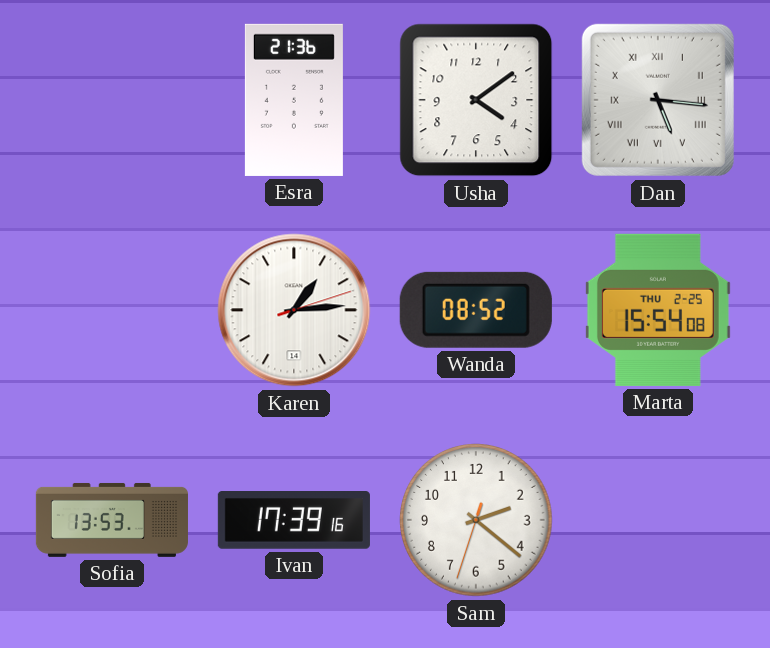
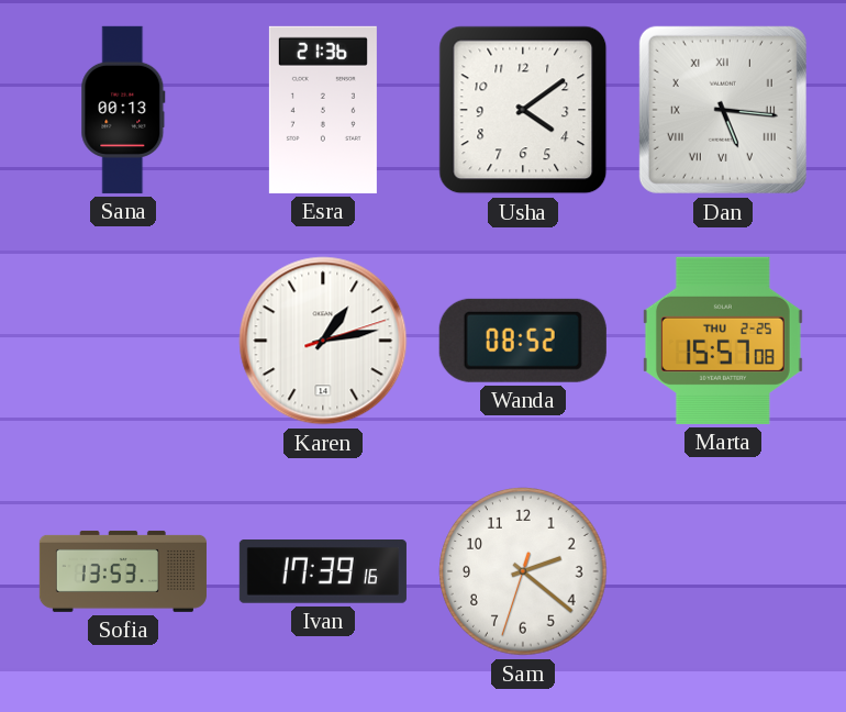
Sana: none -> 00:13 (123, 110)
Karen: 1:14 -> 1:13 (323, 341)
Marta: 15:54 -> 15:57 (723, 341)
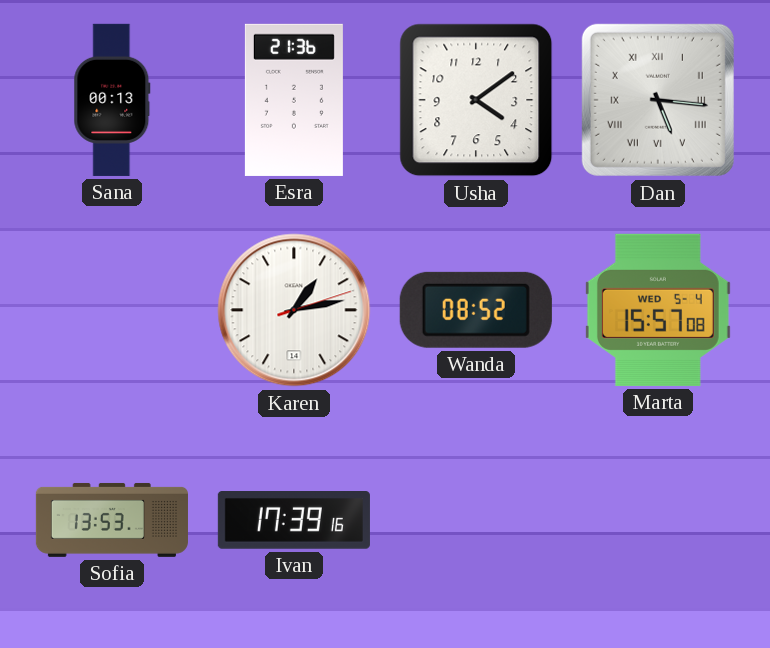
Marta date: THU 2-25 -> WED 5-4 (658, 310)
Sam: 2:21 -> none (523, 571)
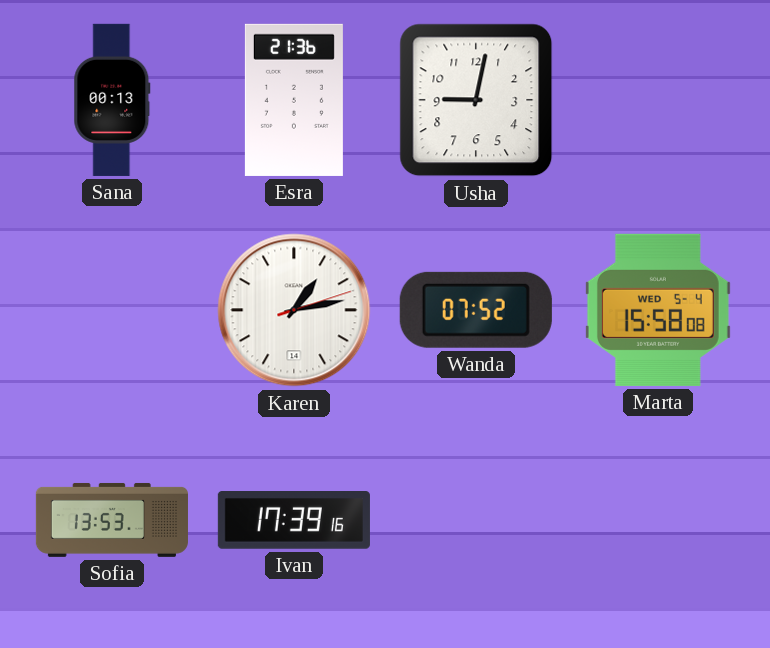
Usha: 4:09 -> 9:02 (476, 100)
Dan: 5:16 -> none (658, 100)
Wanda: 08:52 -> 07:52 (476, 310)
Marta: 15:57 -> 15:58 (658, 310)
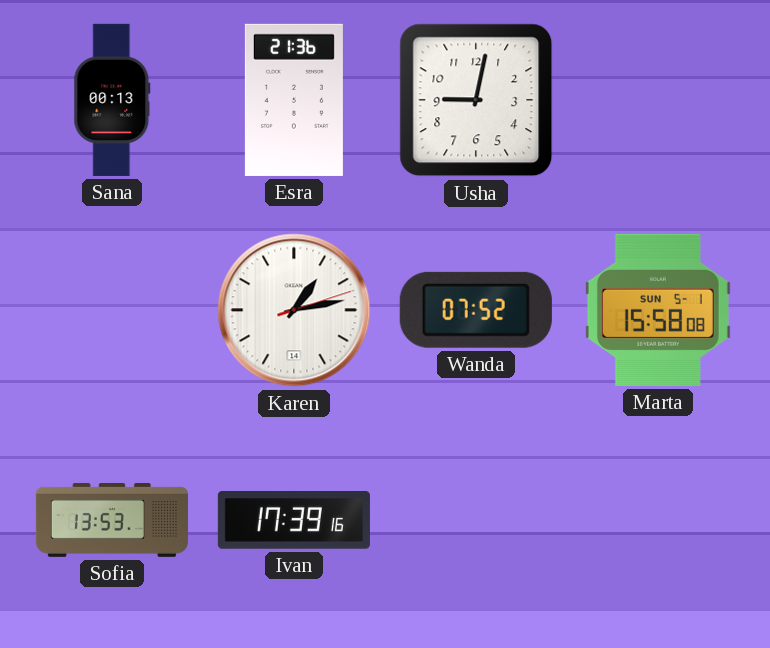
Marta date: WED 5-4 -> SUN 5-1 (658, 310)
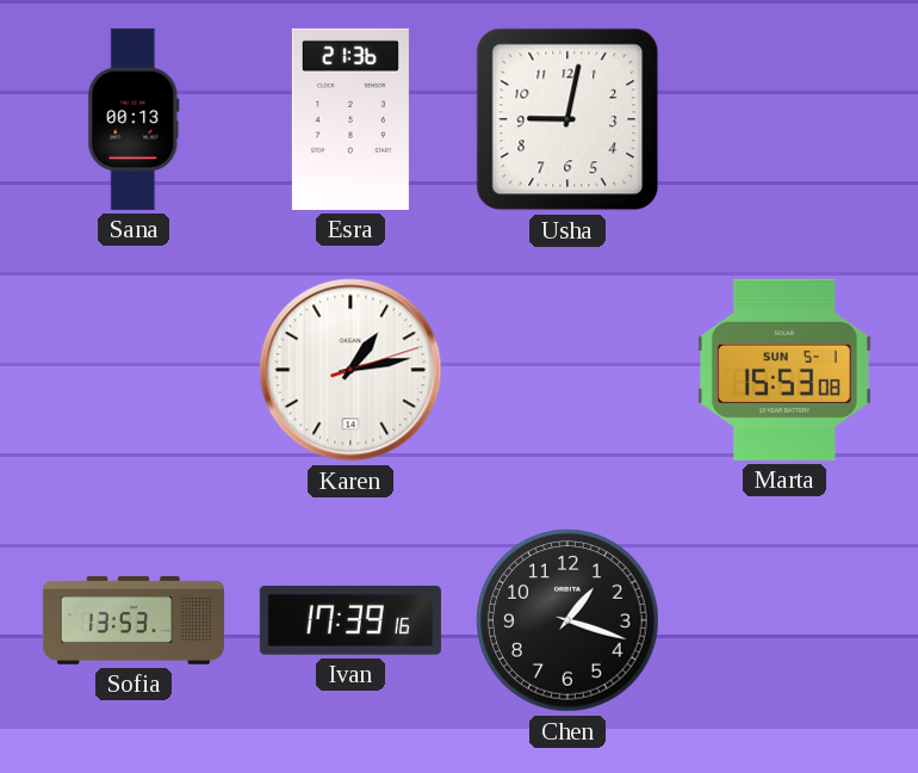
Wanda: 07:52 -> none (476, 310)
Marta: 15:58 -> 15:53 (784, 370)
Chen: none -> 1:18 (567, 620)
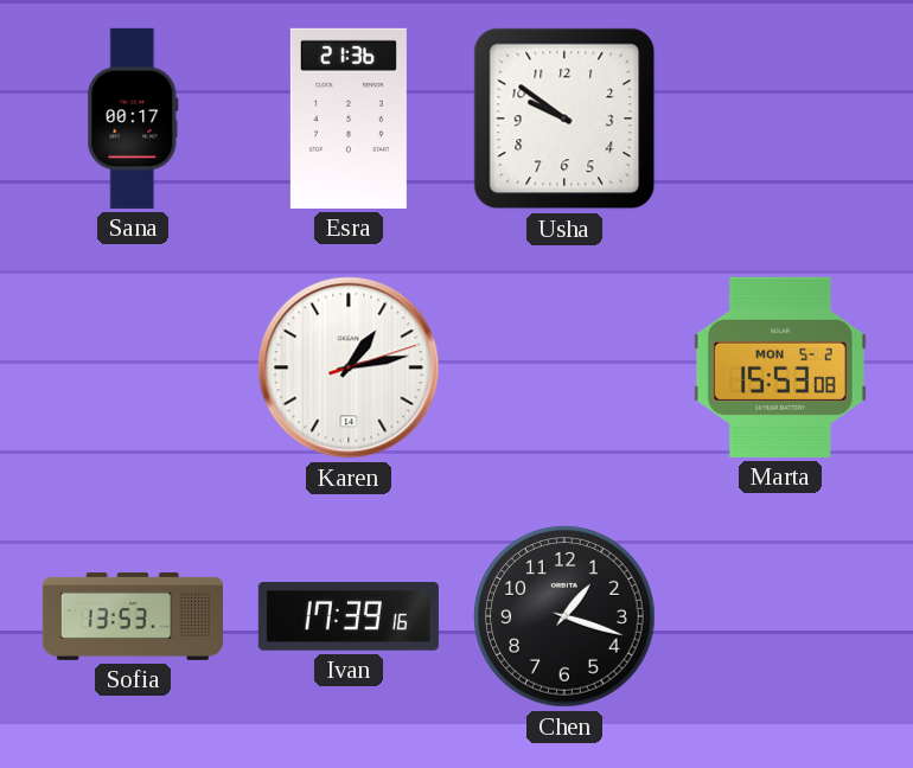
Sana: 00:13 -> 00:17 (133, 119)
Usha: 9:02 -> 9:51 (564, 119)
Marta date: SUN 5-1 -> MON 5-2 (780, 367)
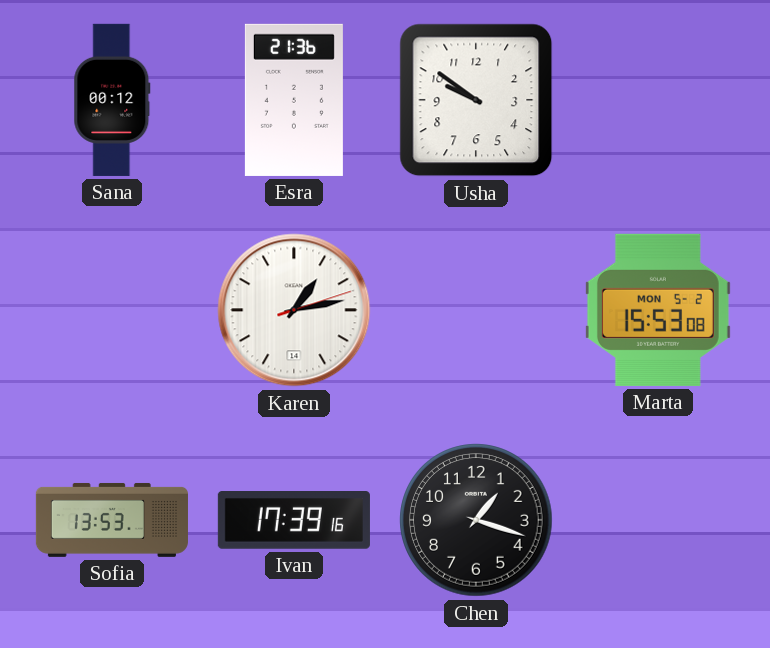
Sana: 00:17 -> 00:12 (112, 100)
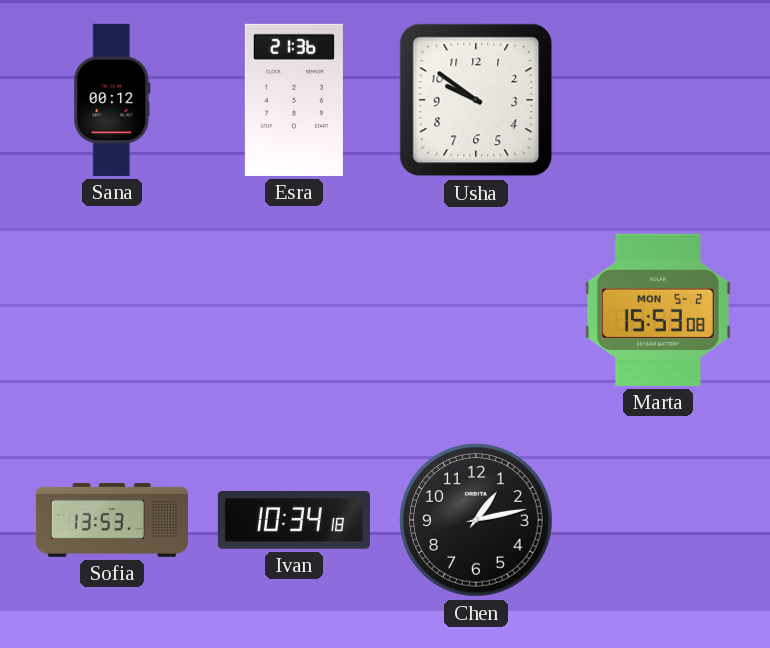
Karen: 1:13 -> none (294, 310)
Ivan: 17:39 -> 10:34 (294, 521)
Chen: 1:18 -> 1:13 (476, 520)
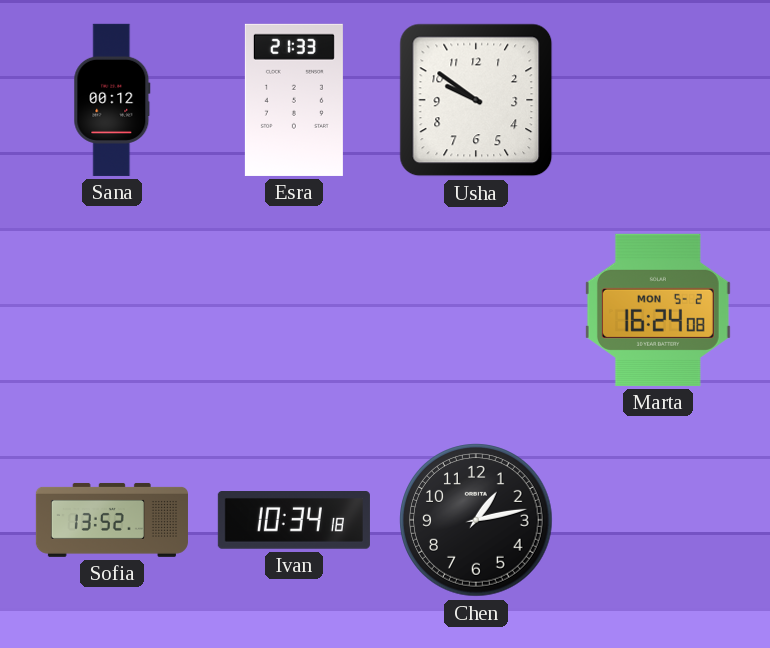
Esra: 21:36 -> 21:33 (294, 100)
Marta: 15:53 -> 16:24 (658, 310)
Sofia: 13:53 -> 13:52 (112, 520)
